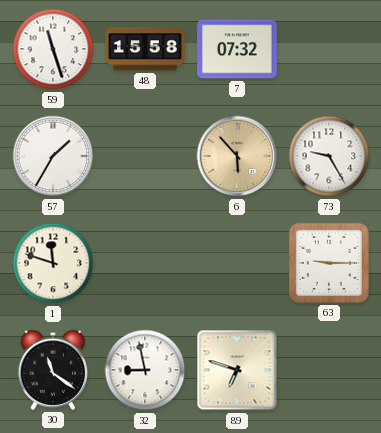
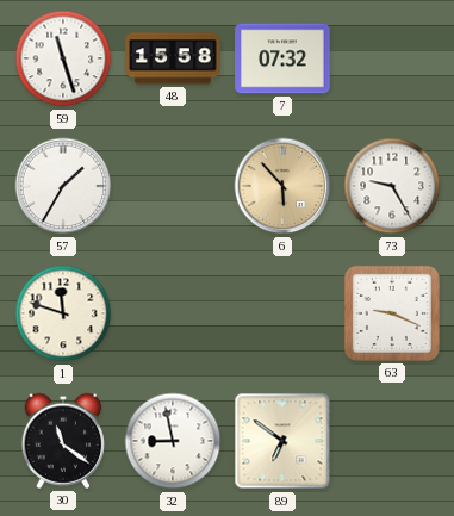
63: 9:15 -> 9:19 (392, 313)
89: 6:48 -> 6:51 (282, 441)
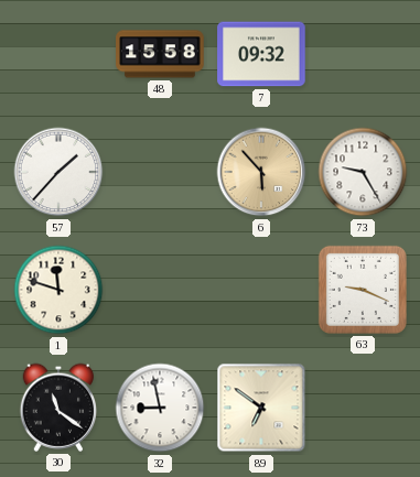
59: 11:27 -> none (63, 58)
7: 07:32 -> 09:32 (261, 54)
57: 1:35 -> 1:37 (58, 172)
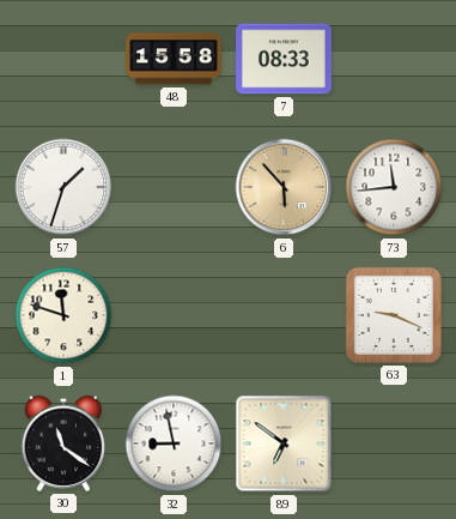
7: 09:32 -> 08:33 (284, 59)
57: 1:37 -> 1:33 (63, 187)
73: 9:25 -> 11:44 (394, 187)
